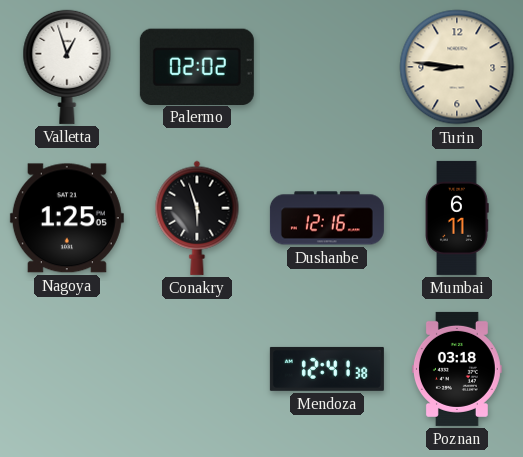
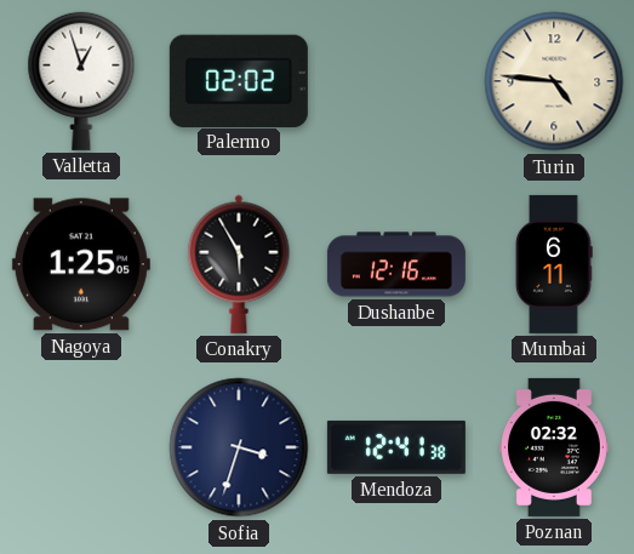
Turin: 8:46 -> 4:46 (554, 81)
Conakry: 5:57 -> 5:55 (239, 264)
Sofia: none -> 3:33 (239, 447)
Poznan: 03:18 -> 02:32 (554, 447)
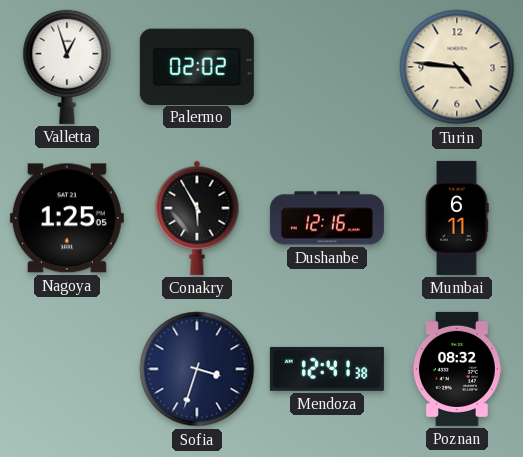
Poznan: 02:32 -> 08:32 (457, 369)
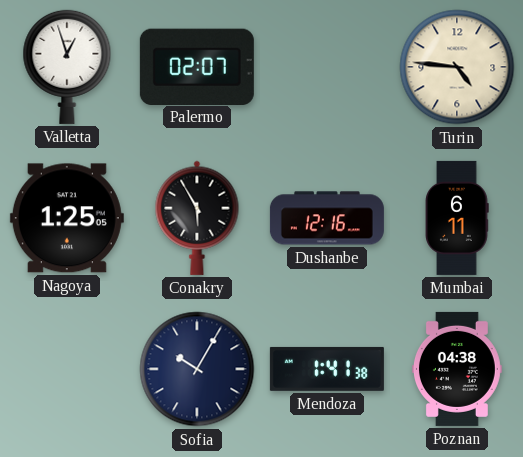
Palermo: 02:02 -> 02:07 (197, 66)
Sofia: 3:33 -> 10:05 (197, 369)
Mendoza: 12:41 -> 1:41 (327, 369)
Poznan: 08:32 -> 04:38 (457, 369)
